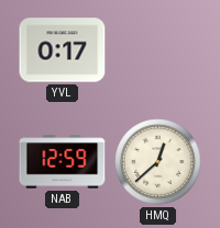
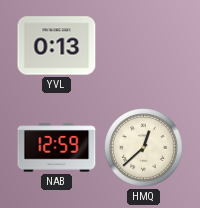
YVL: 0:17 -> 0:13 (57, 46)
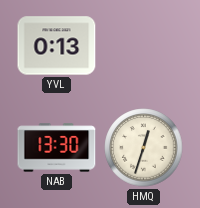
NAB: 12:59 -> 13:30 (57, 148)
HMQ: 12:38 -> 12:33 (144, 148)
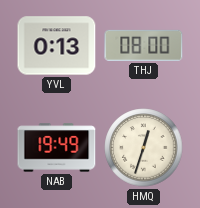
THJ: none -> 08:00 (144, 45)
NAB: 13:30 -> 19:49 (57, 148)
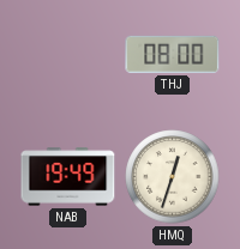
YVL: 0:13 -> none (57, 46)
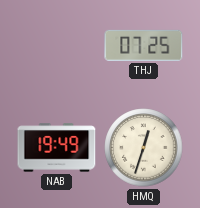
THJ: 08:00 -> 07:25 (144, 45)
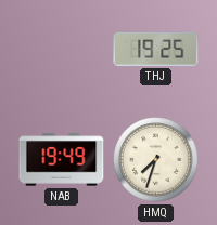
THJ: 07:25 -> 19:25 (156, 49)
HMQ: 12:33 -> 7:33 (156, 160)
